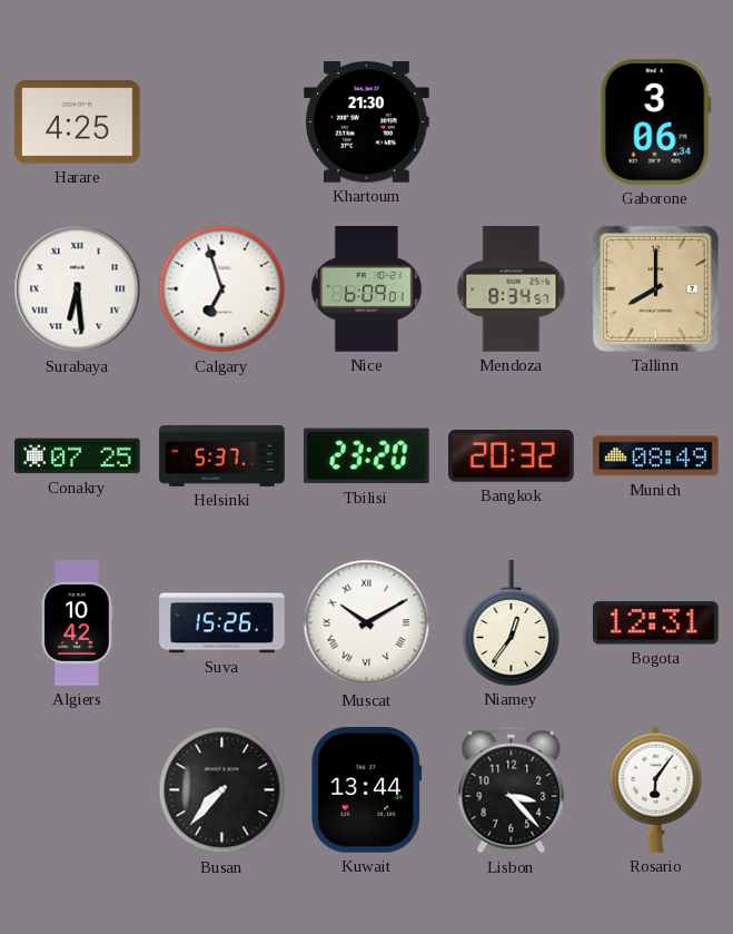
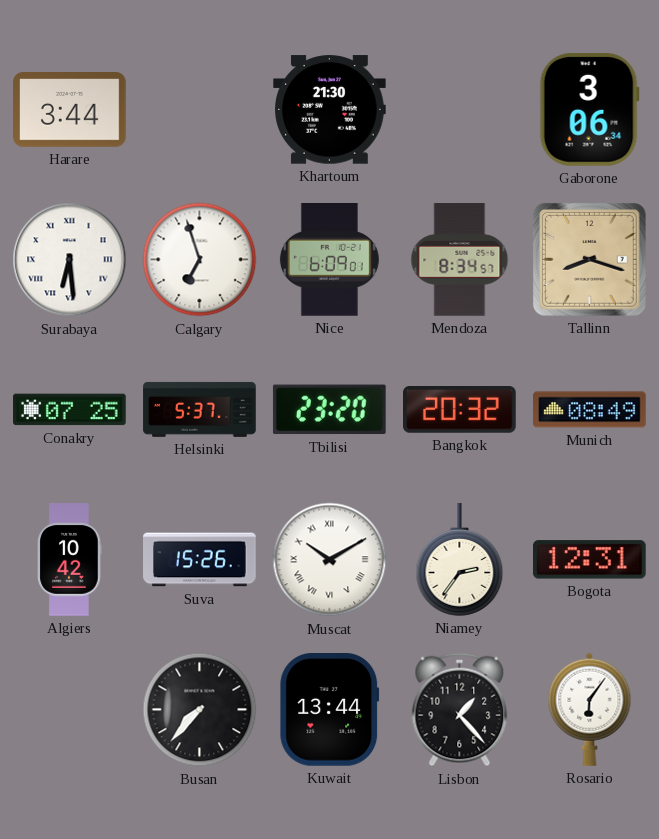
Harare: 4:25 -> 3:44 (70, 110)
Tallinn: 8:00 -> 8:18 (589, 259)
Niamey: 12:36 -> 2:36 (460, 560)
Lisbon: 3:23 -> 1:23 (460, 710)
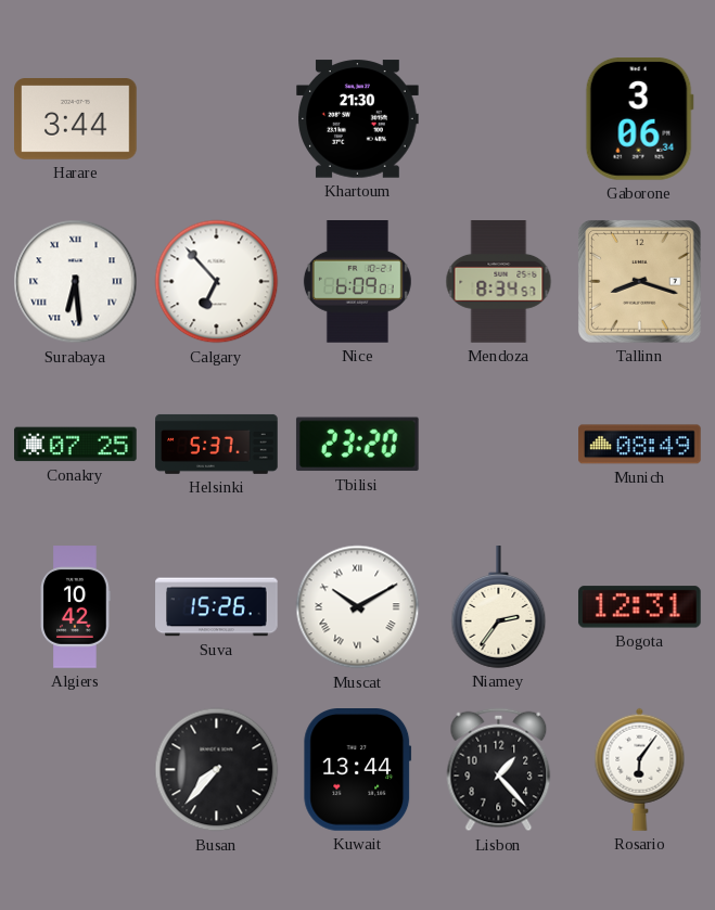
Calgary: 6:57 -> 6:53 (217, 282)
Bangkok: 20:32 -> none (460, 410)
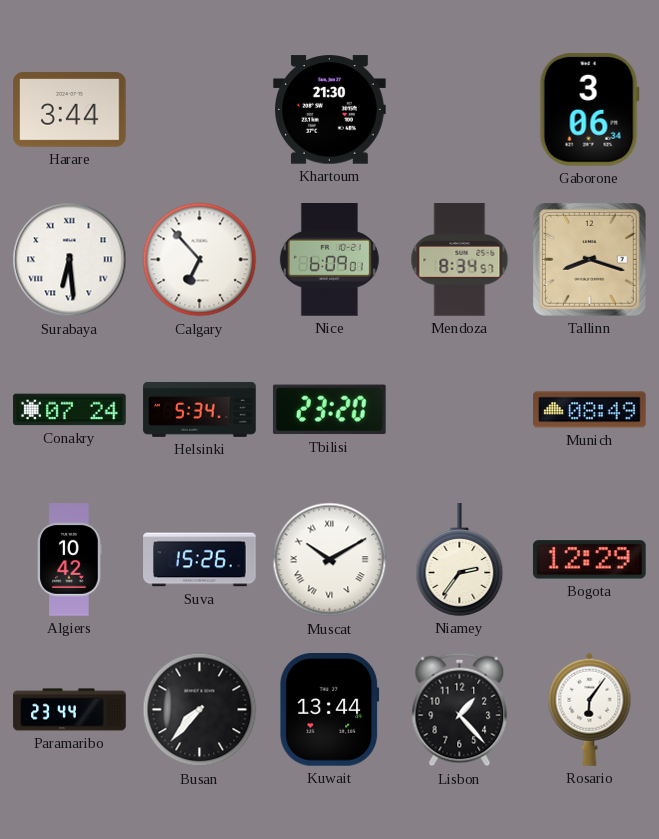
Conakry: 07:25 -> 07:24 (70, 410)
Helsinki: 5:37 -> 5:34 (200, 409)
Bogota: 12:31 -> 12:29 (590, 560)
Paramaribo: none -> 23:44 (70, 710)
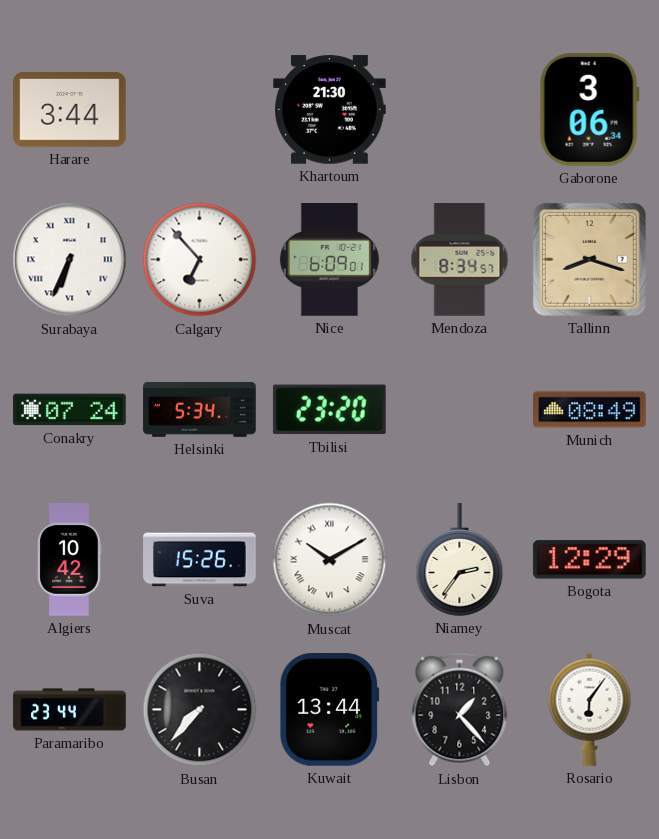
Surabaya: 6:29 -> 6:34 (70, 260)
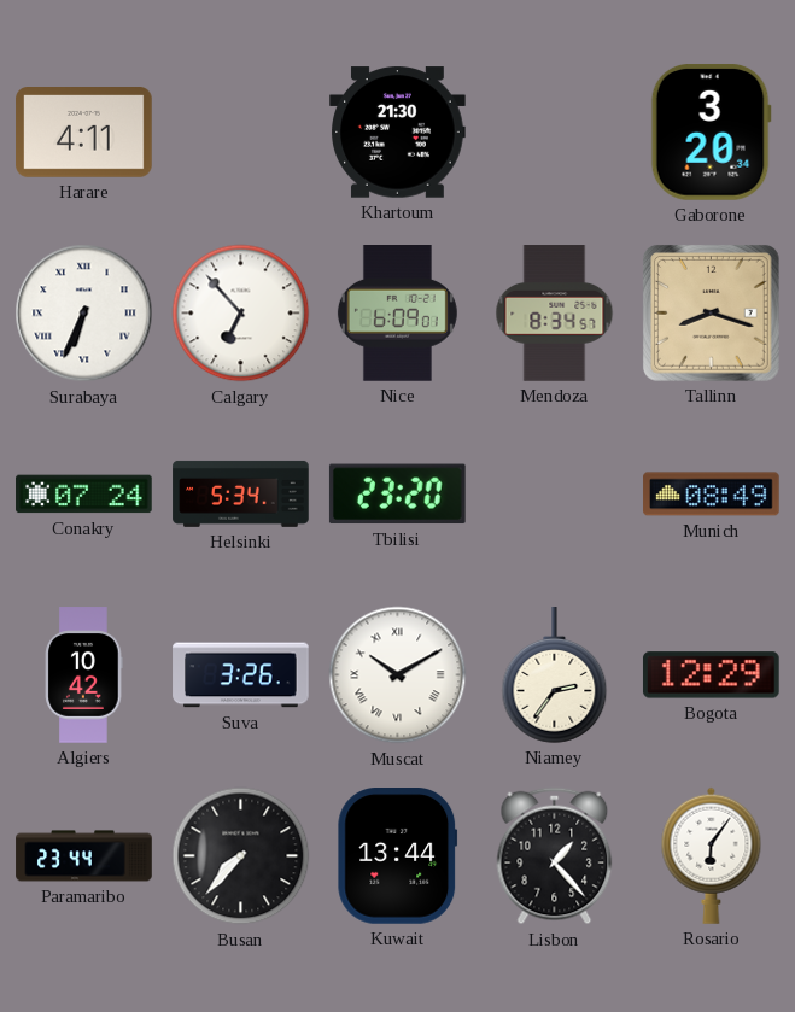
Harare: 3:44 -> 4:11 (84, 133)
Gaborone: 3:06 -> 3:20 (711, 133)
Suva: 15:26 -> 3:26 (241, 675)
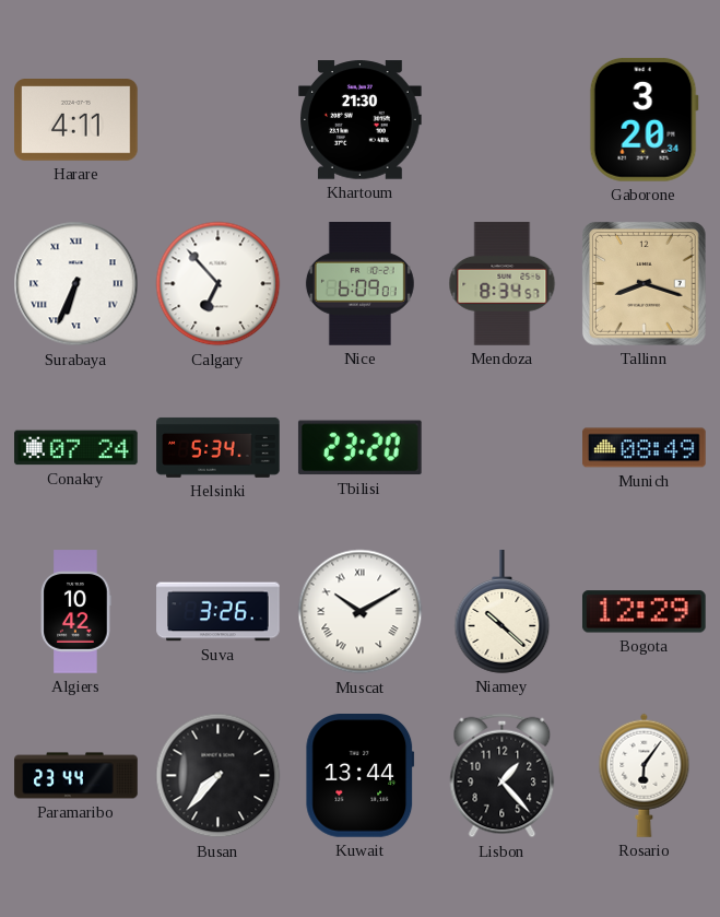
Niamey: 2:36 -> 10:22 (503, 612)
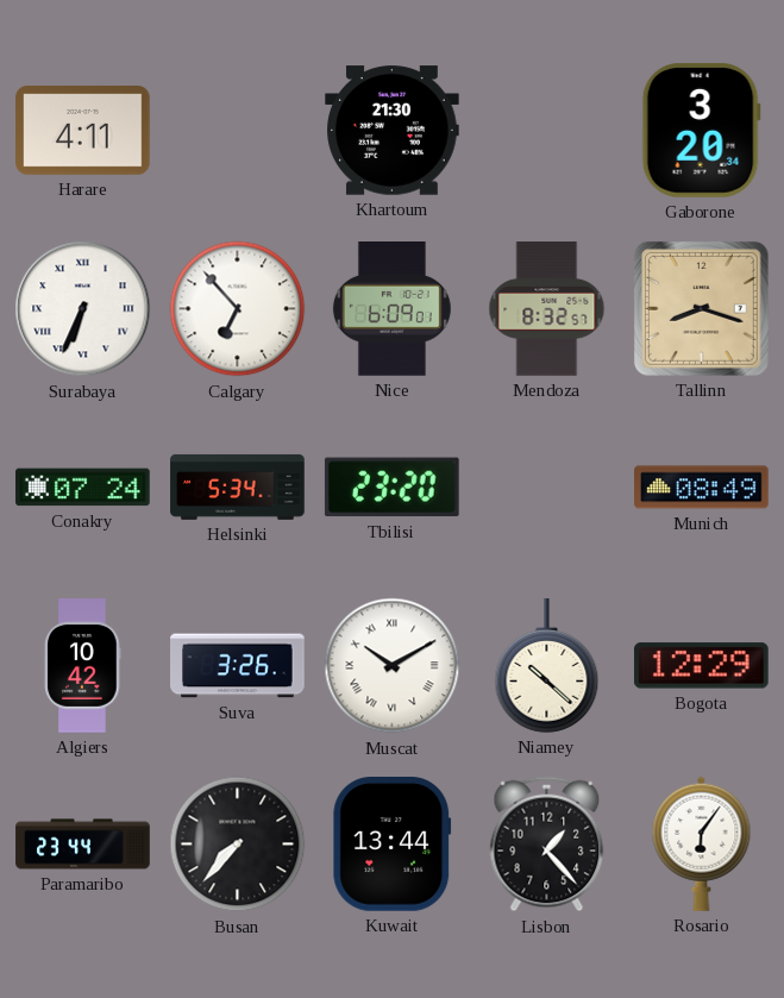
Mendoza: 8:34 -> 8:32 (547, 309)
